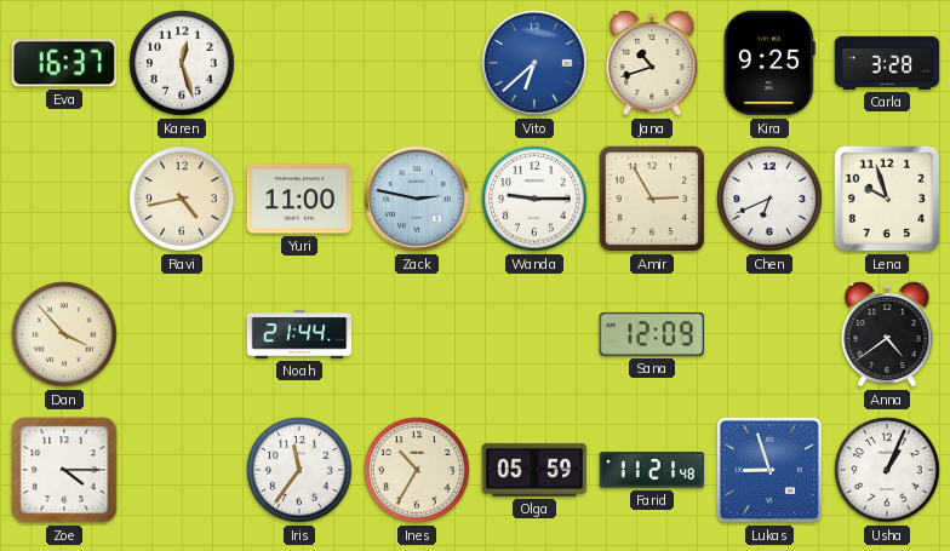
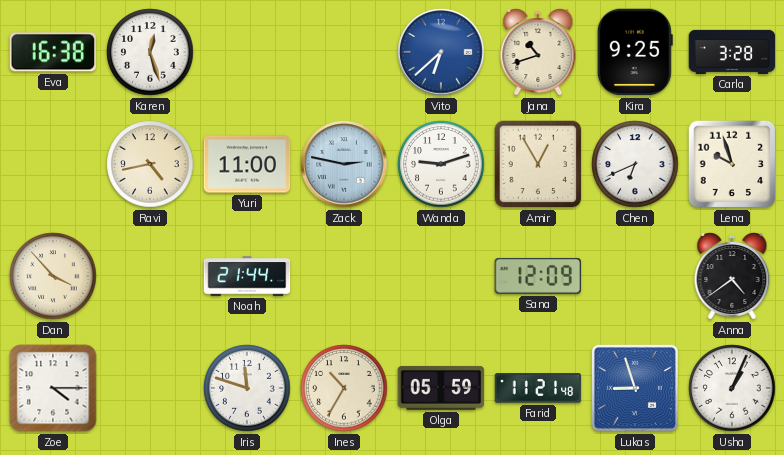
Eva: 16:37 -> 16:38 (52, 52)
Wanda: 9:15 -> 9:12 (441, 164)
Amir: 2:55 -> 12:55 (538, 164)
Iris: 11:36 -> 11:48 (247, 388)
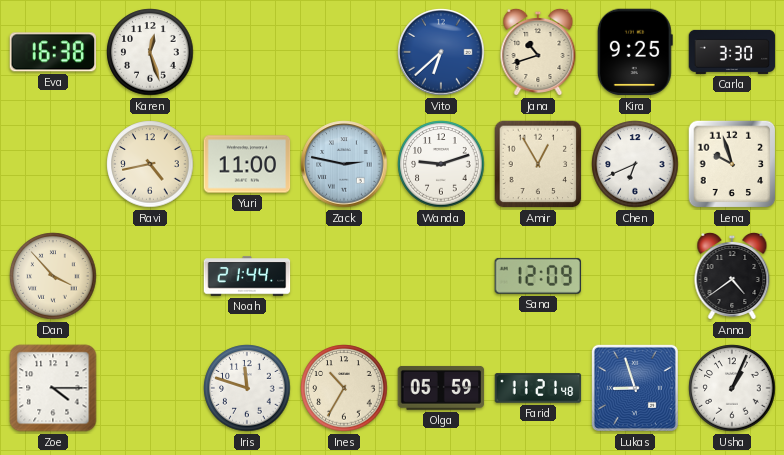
Carla: 3:28 -> 3:30 (732, 52)
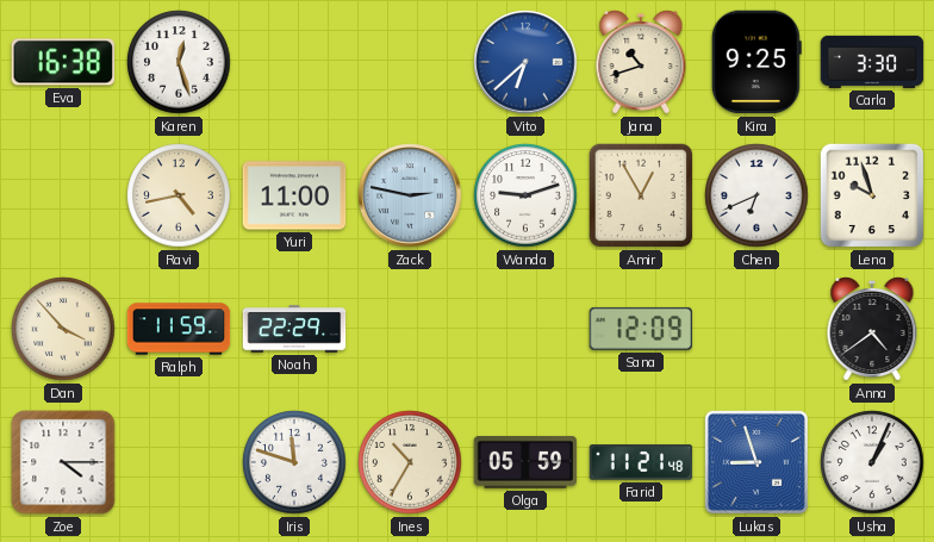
Ralph: none -> 11:59 (179, 329)
Noah: 21:44 -> 22:29 (294, 329)
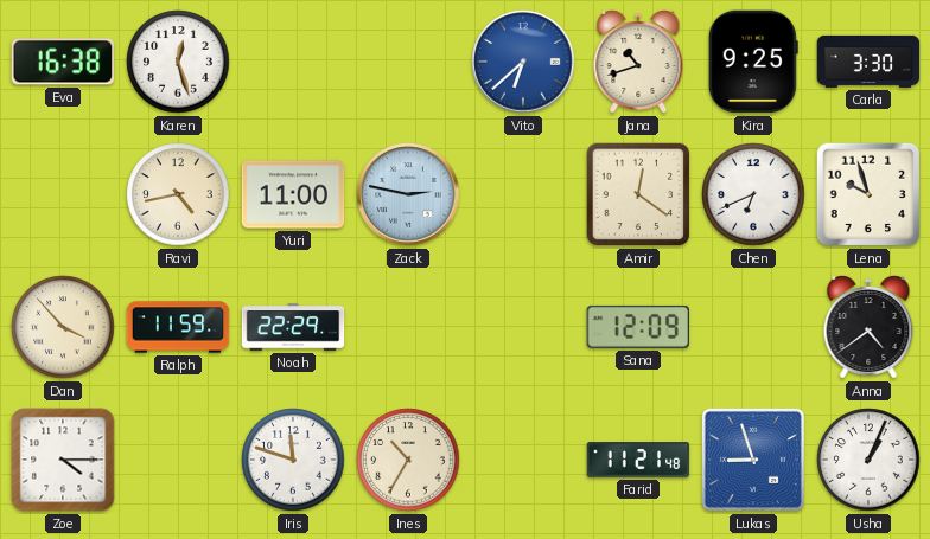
Wanda: 9:12 -> none (525, 195)
Amir: 12:55 -> 12:21 (638, 194)
Olga: 05:59 -> none (525, 462)
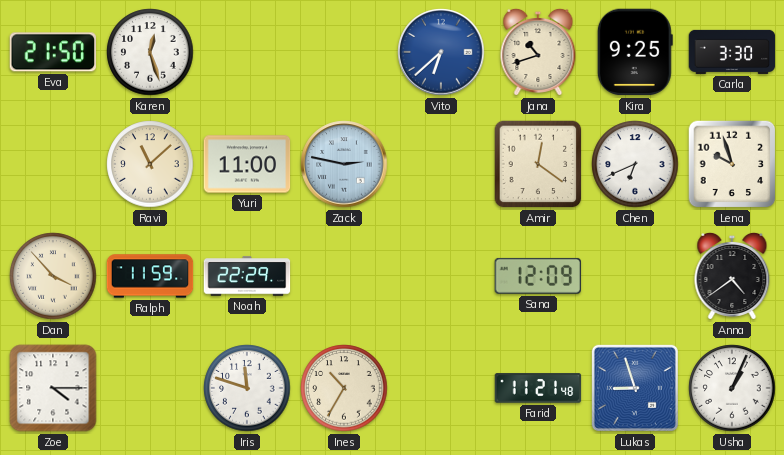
Eva: 16:38 -> 21:50 (52, 52)
Ravi: 4:43 -> 11:08 (150, 164)
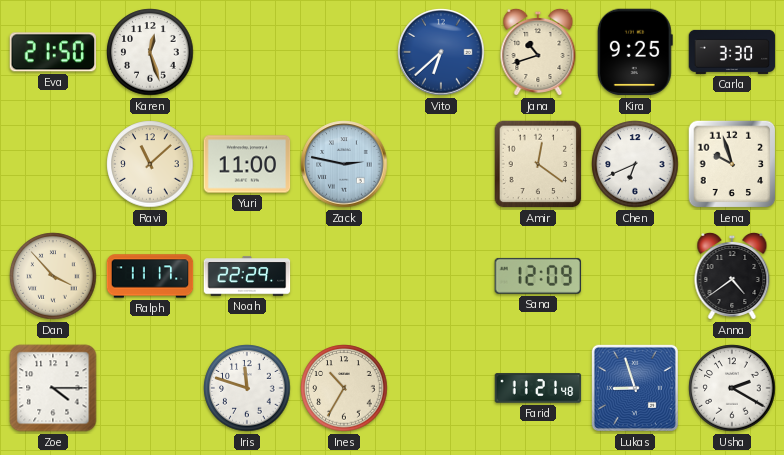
Ralph: 11:59 -> 11:17 (150, 276)
Usha: 1:04 -> 2:20 (732, 388)
